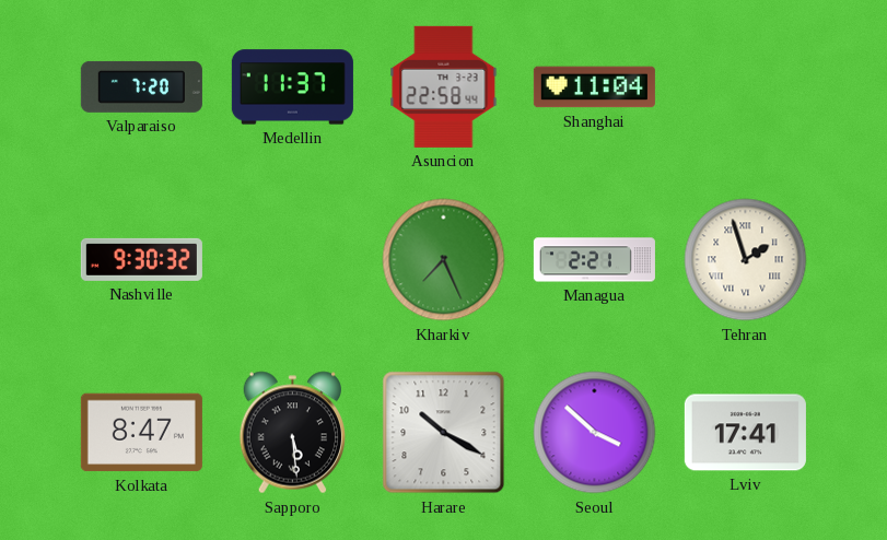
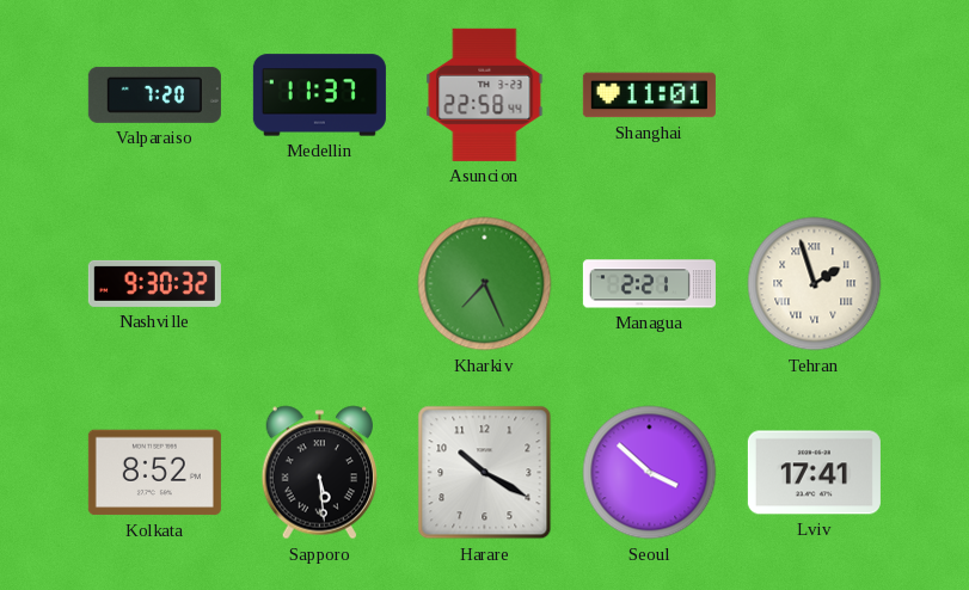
Shanghai: 11:04 -> 11:01 (649, 96)
Kolkata: 8:47 -> 8:52 (154, 473)
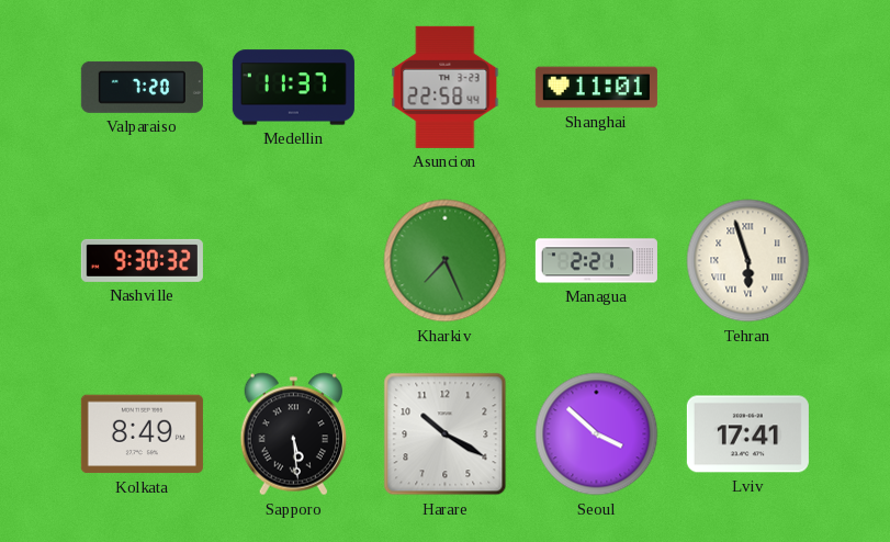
Tehran: 1:57 -> 5:57 (748, 261)
Kolkata: 8:52 -> 8:49 (142, 434)
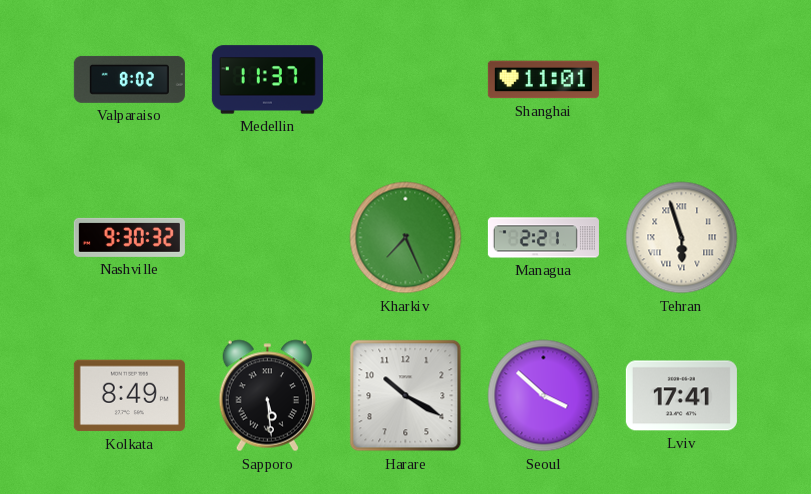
Valparaiso: 7:20 -> 8:02 (129, 79)
Asuncion: 22:58 -> none (446, 87)
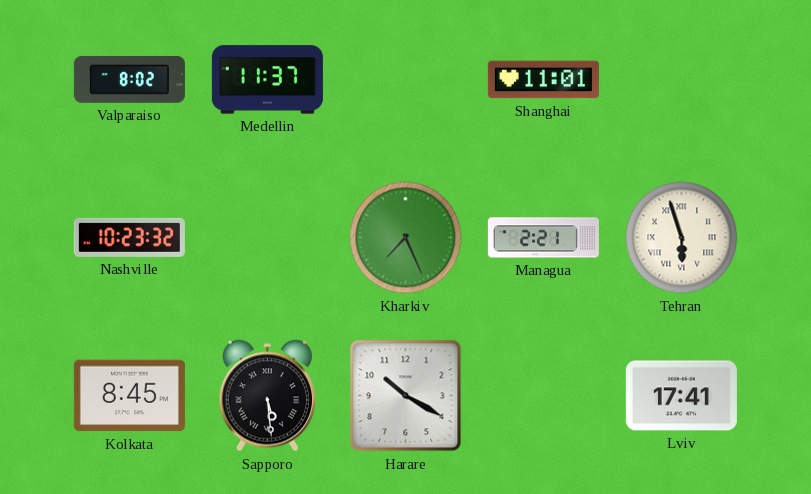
Nashville: 9:30 -> 10:23 (129, 237)
Kolkata: 8:49 -> 8:45 (129, 396)
Seoul: 3:52 -> none (544, 396)
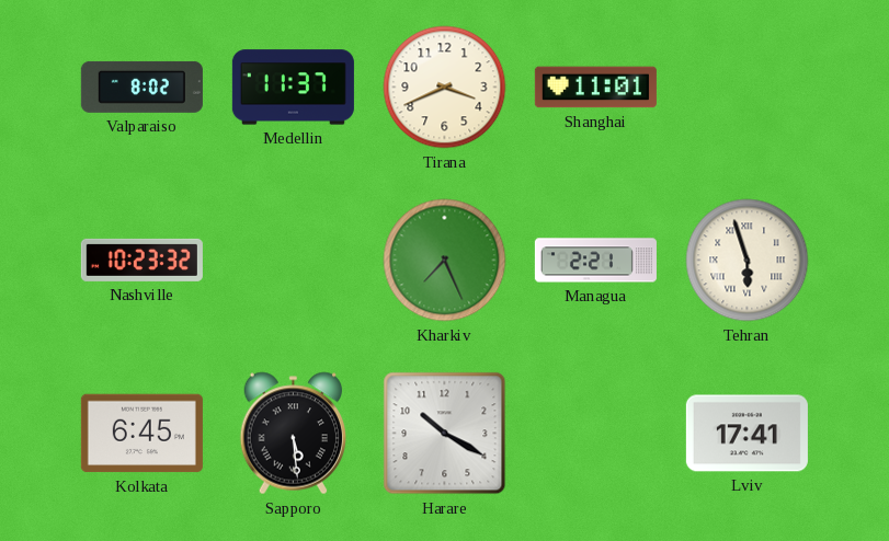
Tirana: none -> 3:41 (445, 88)
Kolkata: 8:45 -> 6:45 (141, 434)
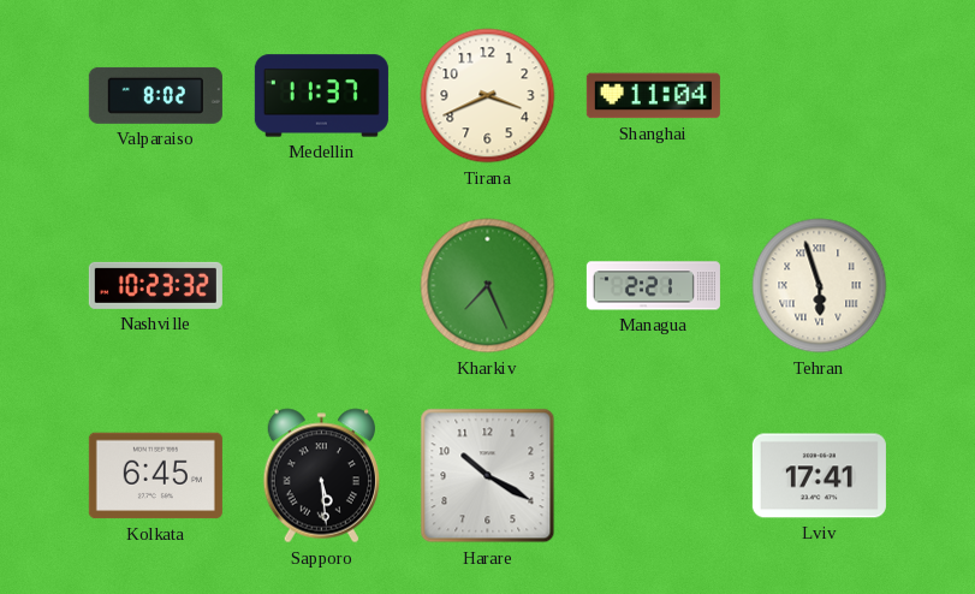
Shanghai: 11:01 -> 11:04 (653, 96)
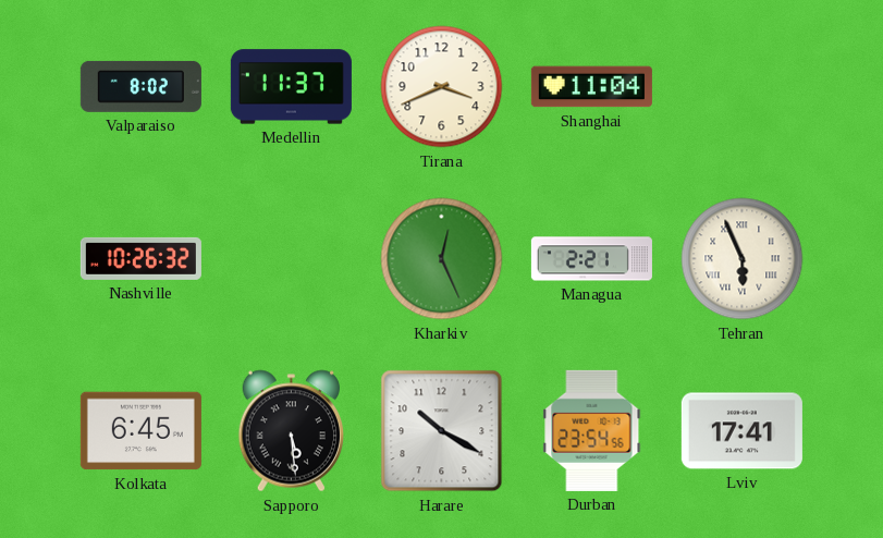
Nashville: 10:23 -> 10:26 (140, 258)
Kharkiv: 7:26 -> 12:26 (442, 259)
Tehran: 5:57 -> 5:56 (743, 259)
Durban: none -> 23:54 (592, 430)
